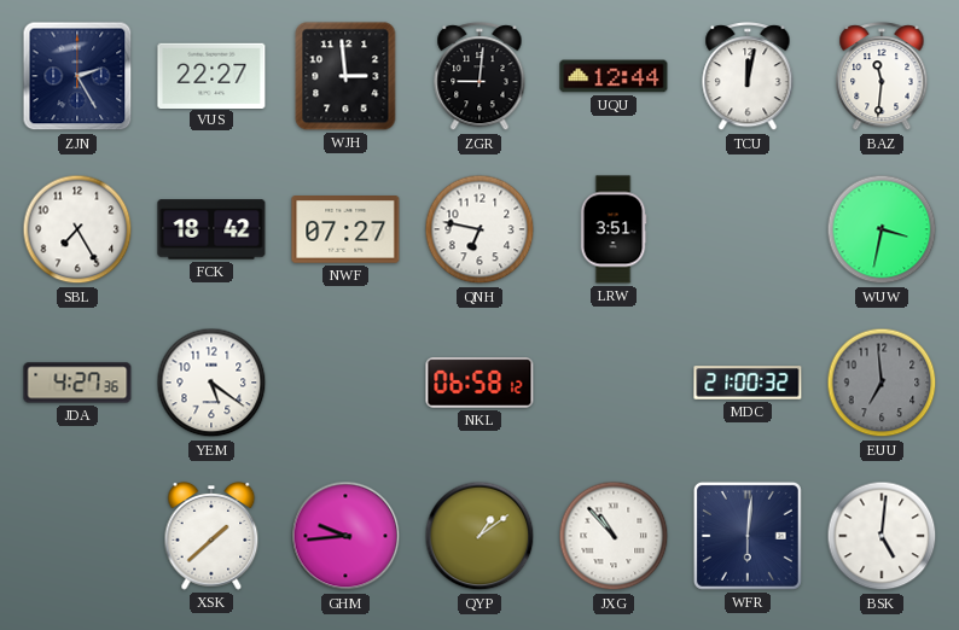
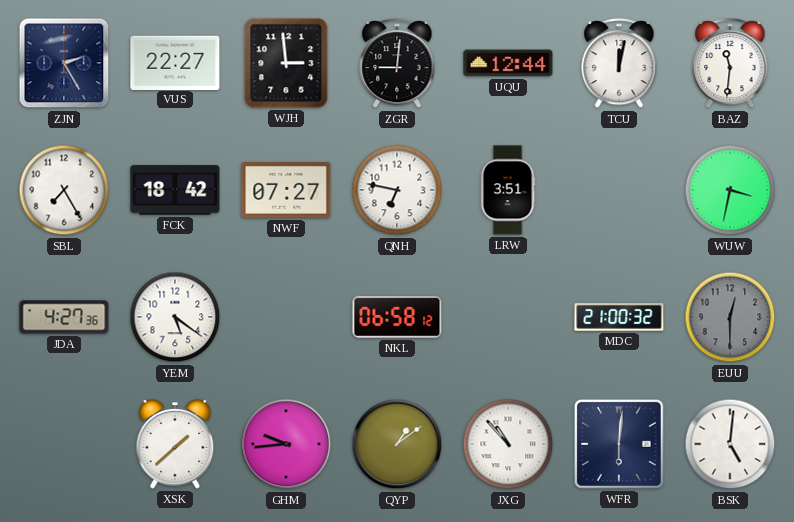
EUU: 6:59 -> 12:30 (730, 317)
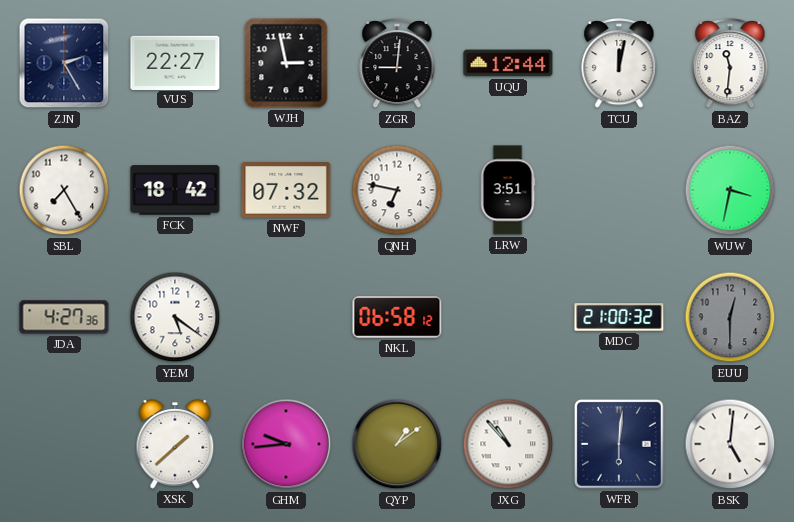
WJH: 2:59 -> 2:58 (286, 63)
NWF: 07:27 -> 07:32 (286, 191)
